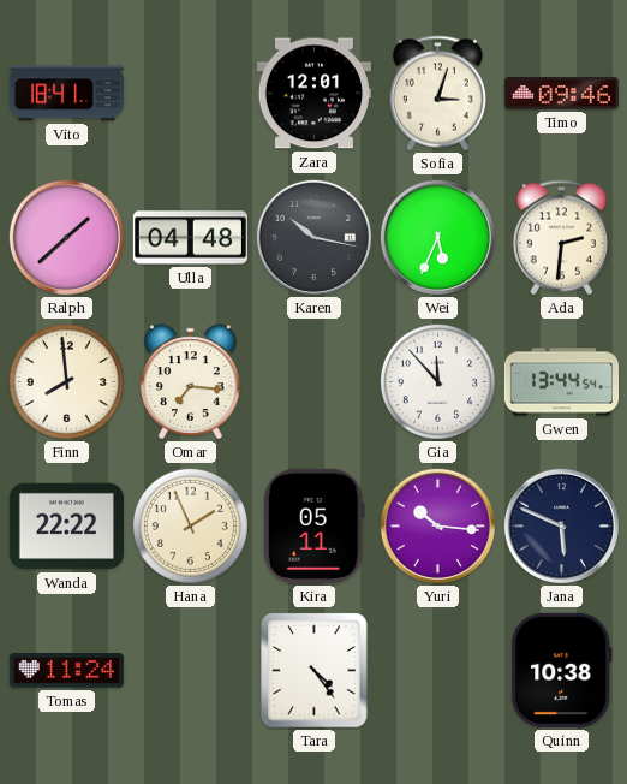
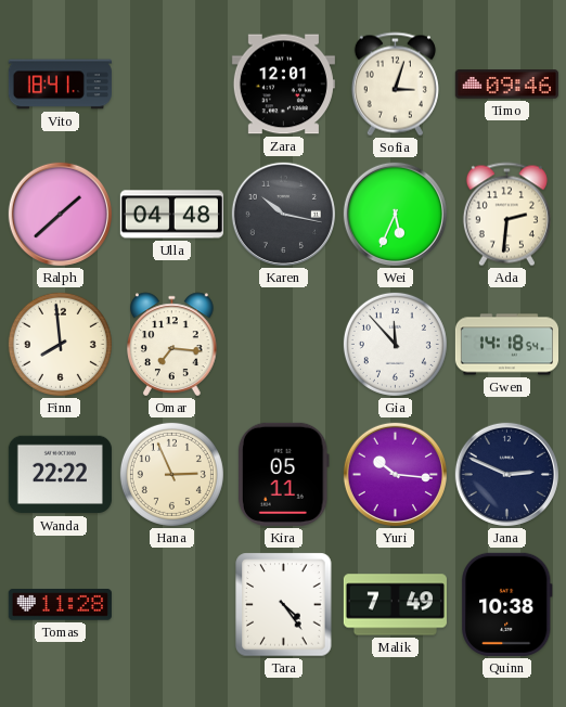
Gwen: 13:44 -> 14:18 (506, 345)
Hana: 1:56 -> 2:56 (171, 474)
Jana: 5:49 -> 2:49 (506, 474)
Tomas: 11:24 -> 11:28 (60, 605)
Malik: none -> 7:49 (395, 605)
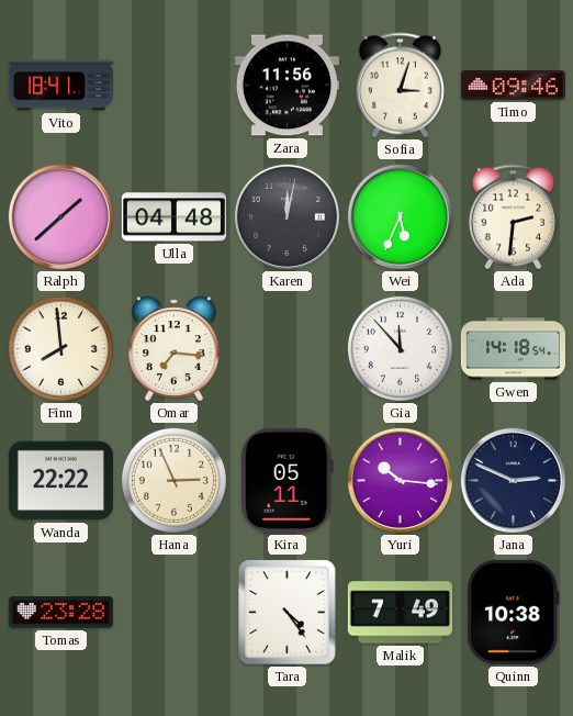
Zara: 12:01 -> 11:56 (286, 86)
Karen: 10:17 -> 12:02 (286, 216)
Tomas: 11:28 -> 23:28 (60, 613)
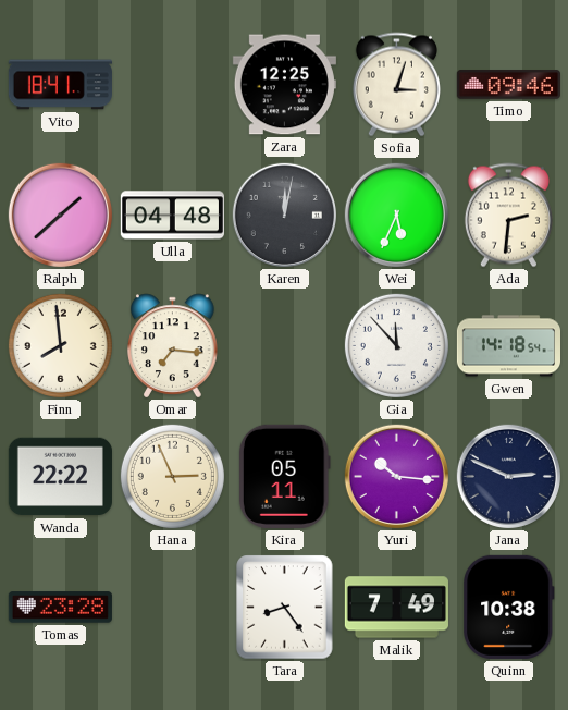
Zara: 11:56 -> 12:25 (284, 85)
Tara: 4:24 -> 8:24 (285, 608)
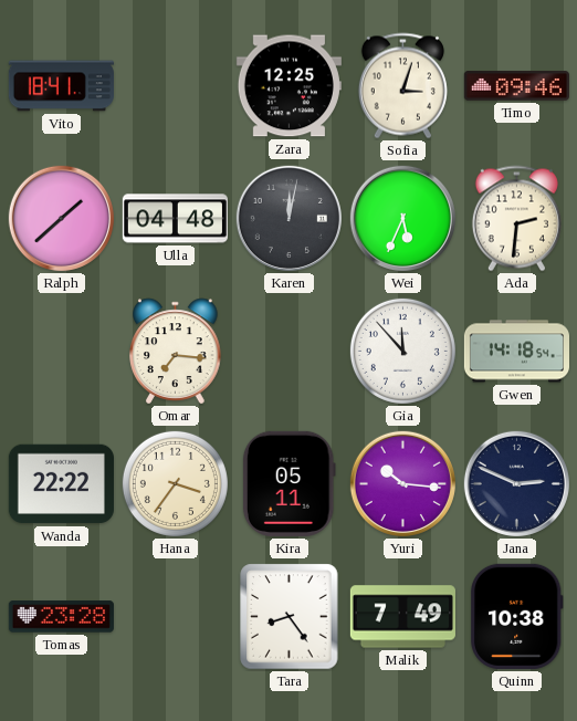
Finn: 7:59 -> none (60, 345)
Hana: 2:56 -> 3:36 (175, 483)
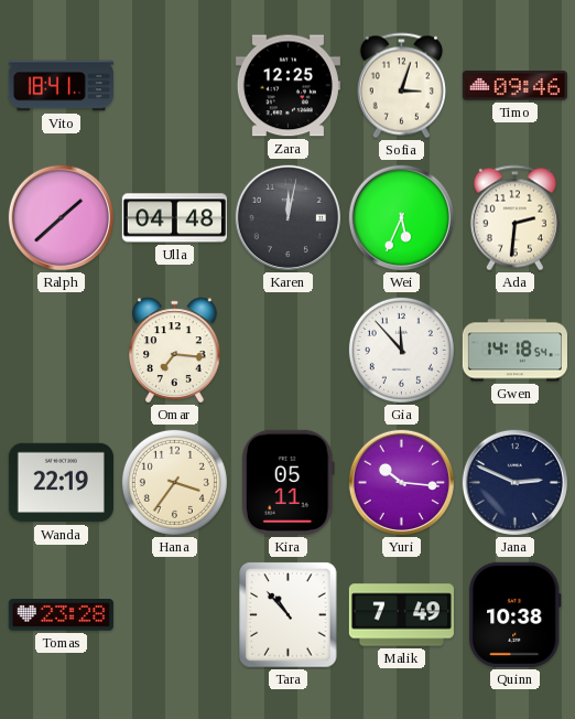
Wanda: 22:22 -> 22:19 (61, 483)
Tara: 8:24 -> 10:53 (289, 615)
